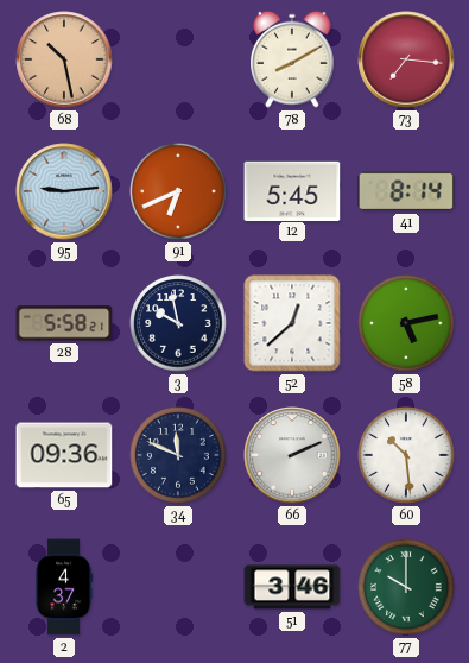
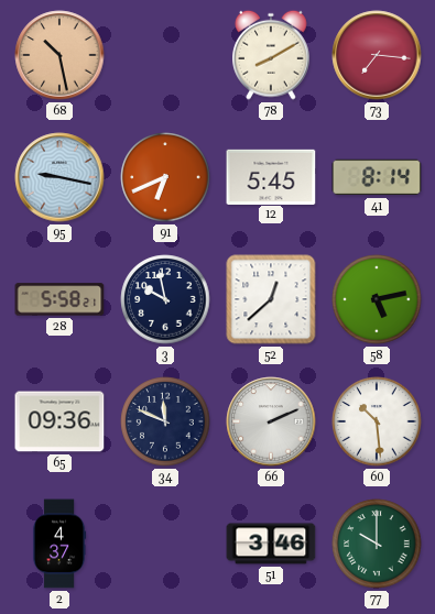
95: 9:14 -> 9:17 (59, 177)
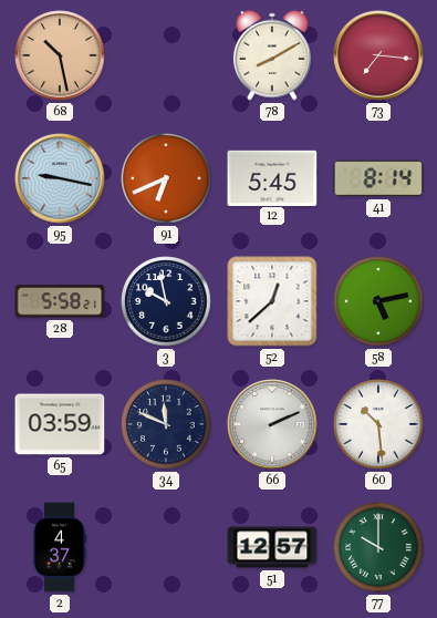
65: 09:36 -> 03:59 (60, 424)
51: 3:46 -> 12:57 (272, 547)
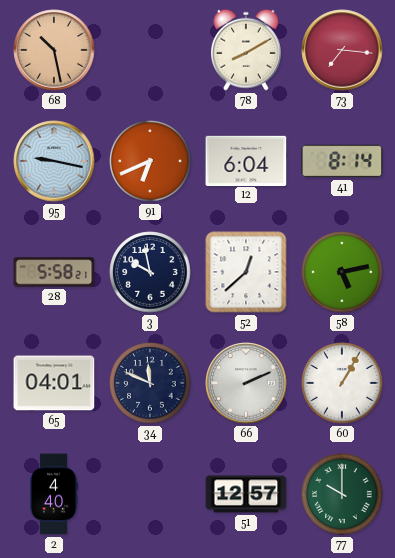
12: 5:45 -> 6:04 (246, 160)
65: 03:59 -> 04:01 (54, 383)
60: 10:29 -> 1:05 (342, 383)
2: 4:37 -> 4:40 (54, 494)
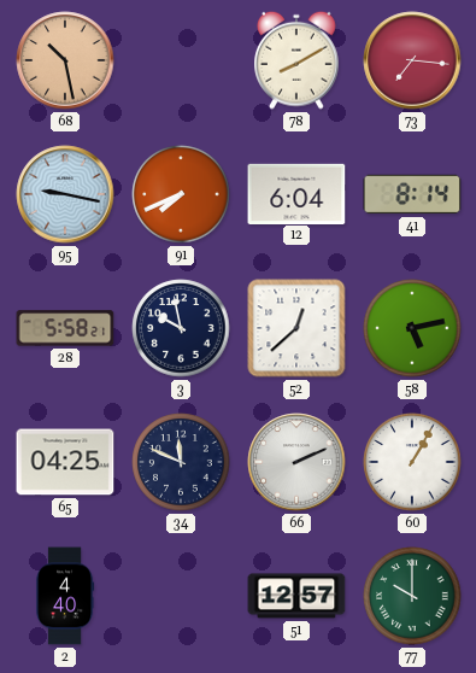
91: 6:41 -> 7:41 (181, 194)
65: 04:01 -> 04:25 (65, 462)
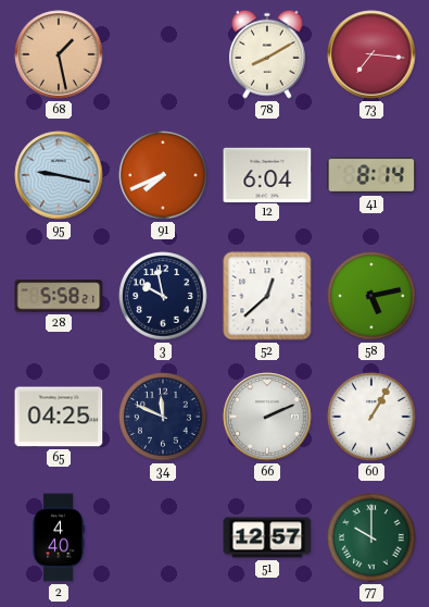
68: 10:28 -> 1:28 (59, 54)
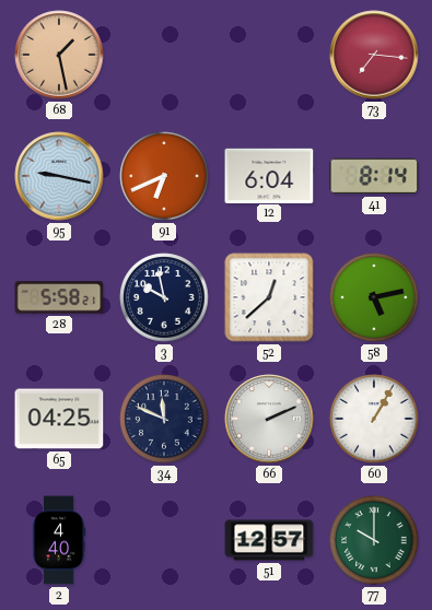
78: 8:10 -> none (268, 54)
91: 7:41 -> 6:41 (164, 176)
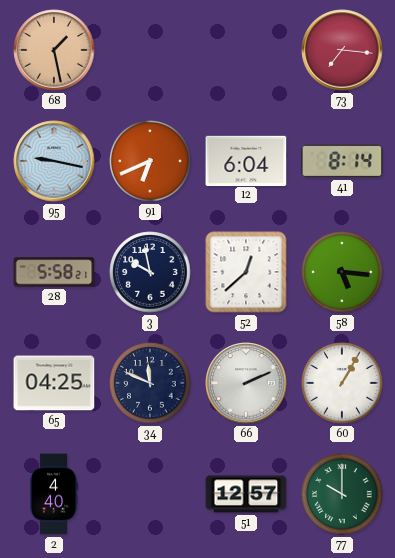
58: 5:13 -> 5:16 (342, 272)
